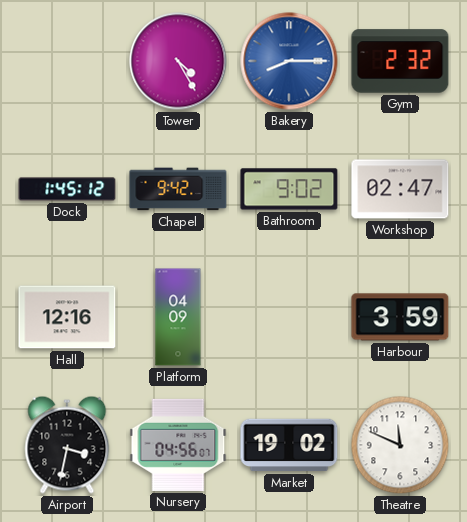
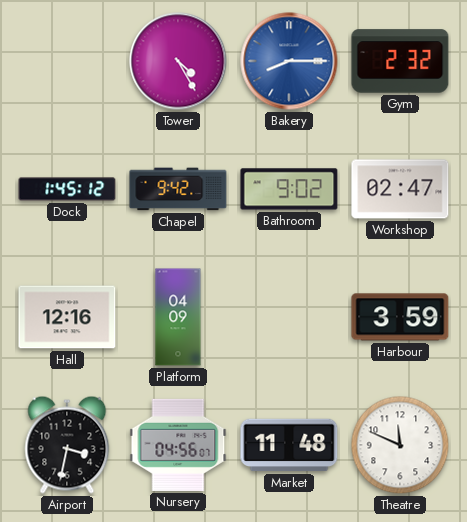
Market: 19:02 -> 11:48 (289, 445)
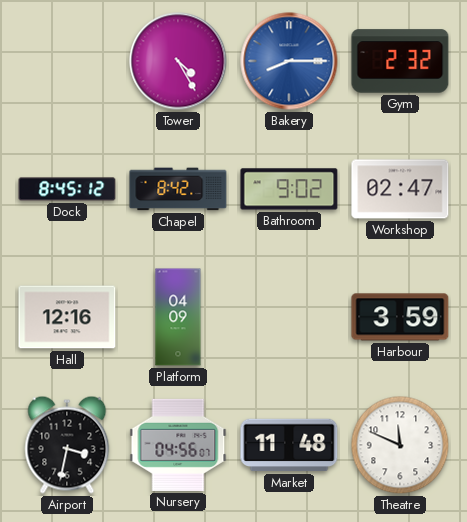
Dock: 1:45 -> 8:45 (67, 189)
Chapel: 9:42 -> 8:42 (178, 189)
